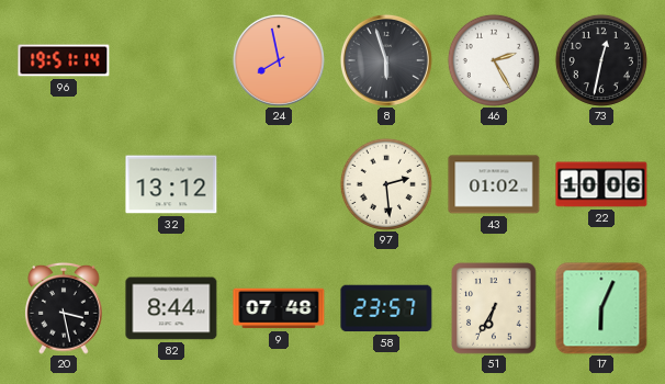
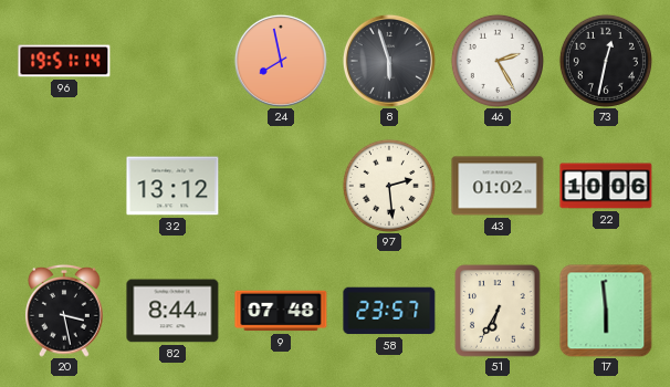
17: 6:04 -> 5:59 (606, 311)
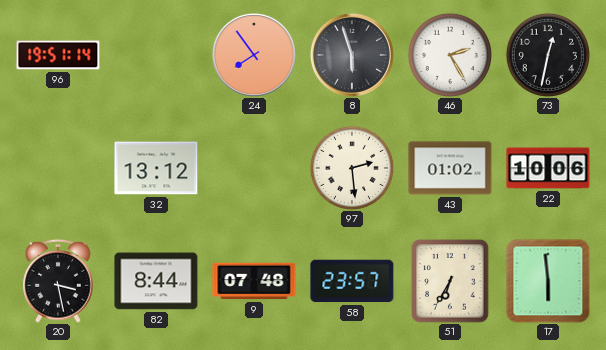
24: 7:58 -> 7:54 (254, 55)
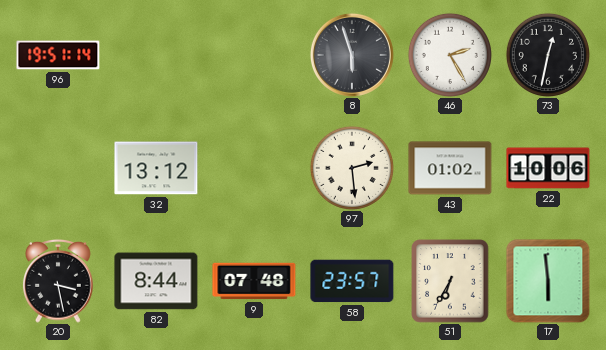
24: 7:54 -> none (254, 55)
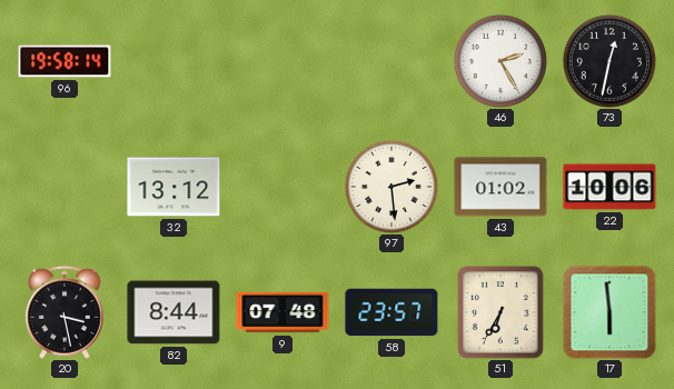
96: 19:51 -> 19:58 (65, 61)
8: 5:57 -> none (352, 55)
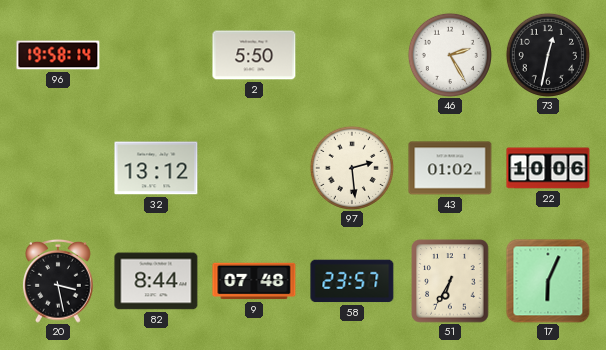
2: none -> 5:50 (254, 55)
17: 5:59 -> 6:04 (548, 281)
